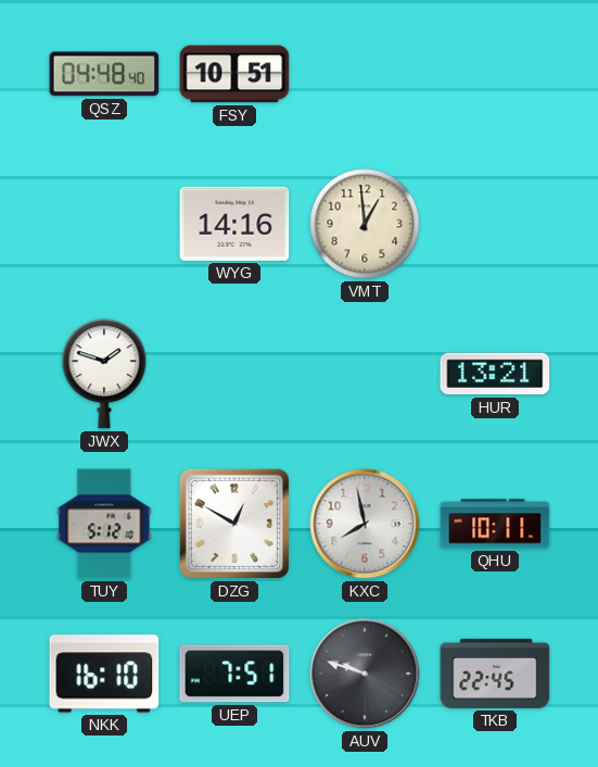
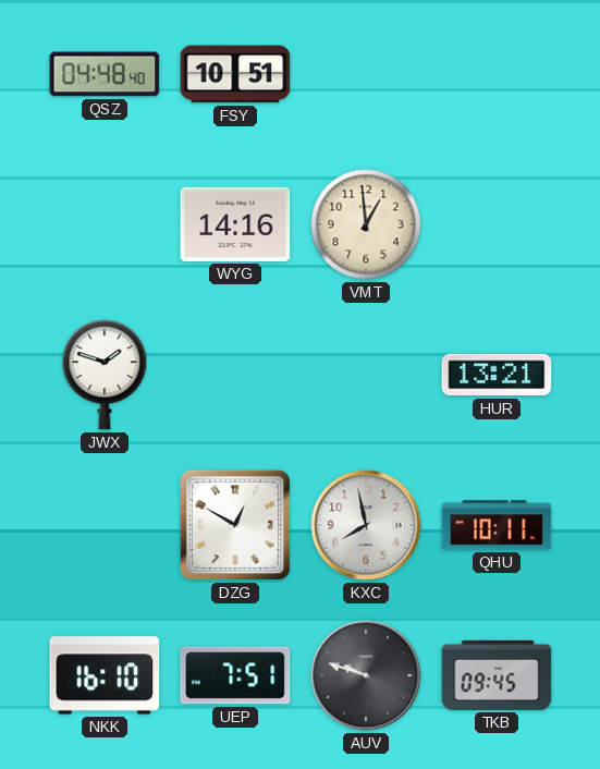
TUY: 5:12 -> none (104, 524)
TKB: 22:45 -> 09:45 (497, 675)
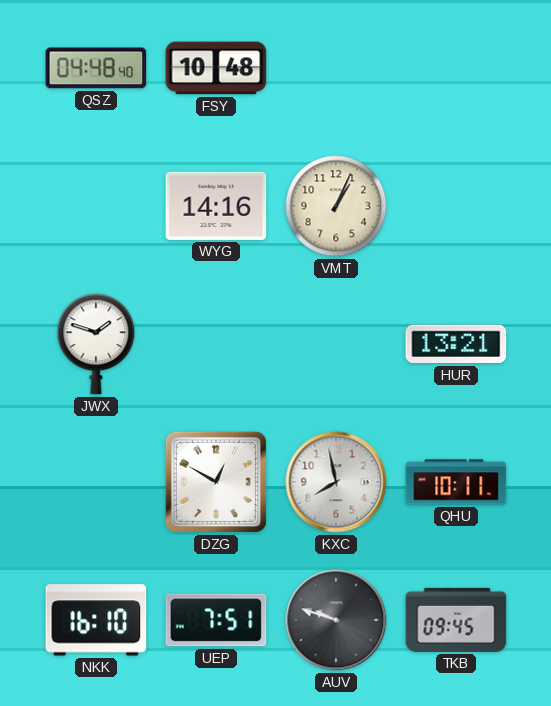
FSY: 10:51 -> 10:48 (216, 68)
VMT: 12:59 -> 1:04 (336, 206)
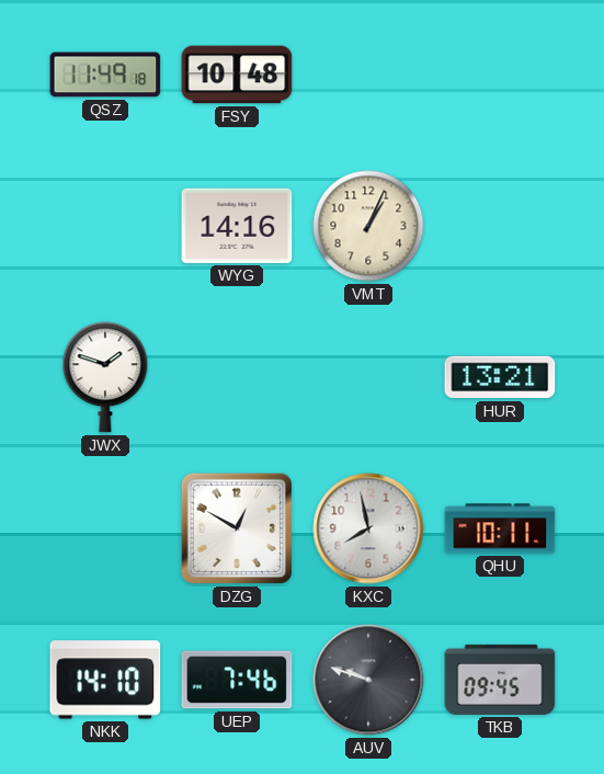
QSZ: 04:48 -> 11:49 (105, 75)
NKK: 16:10 -> 14:10 (105, 680)
UEP: 7:51 -> 7:46 (237, 680)
